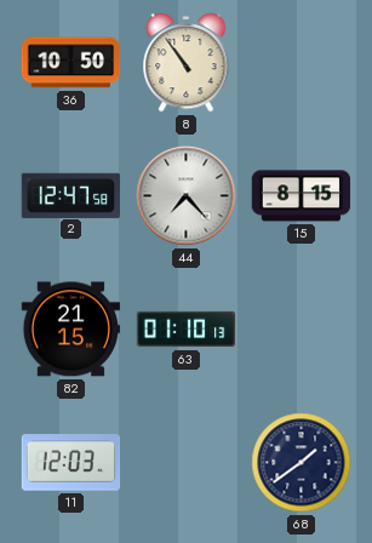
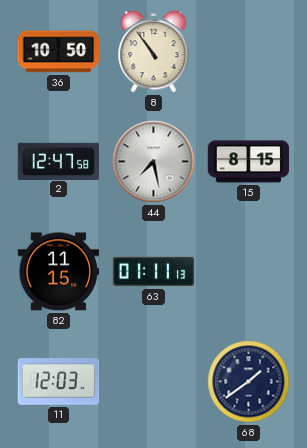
44: 7:23 -> 7:28 (154, 162)
82: 21:15 -> 11:15 (59, 272)
63: 01:10 -> 01:11 (154, 272)
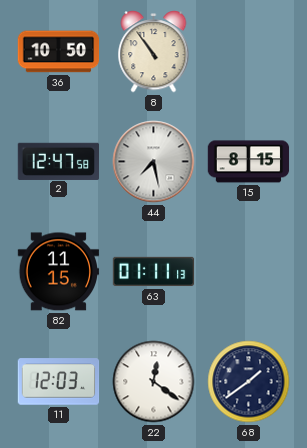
22: none -> 12:21 (154, 382)
